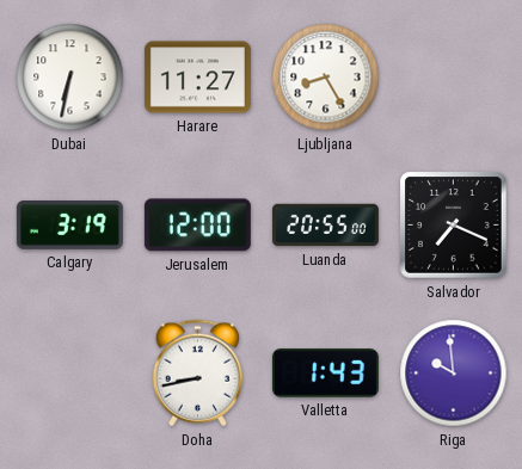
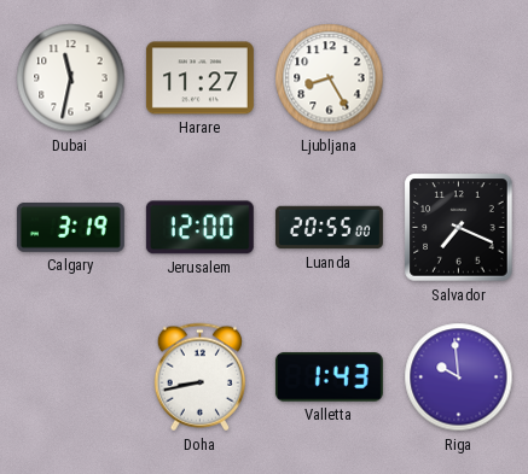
Dubai: 6:32 -> 11:32 (71, 78)
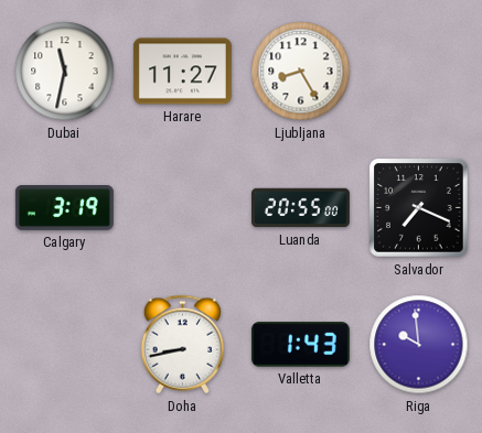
Jerusalem: 12:00 -> none (199, 228)
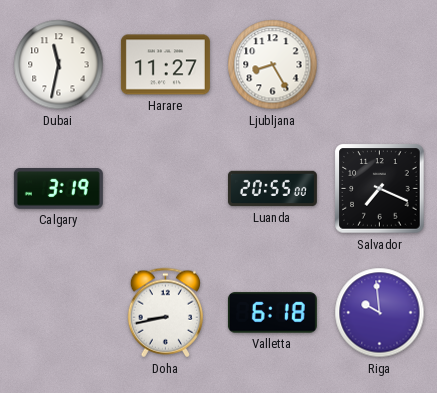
Valletta: 1:43 -> 6:18 (272, 313)
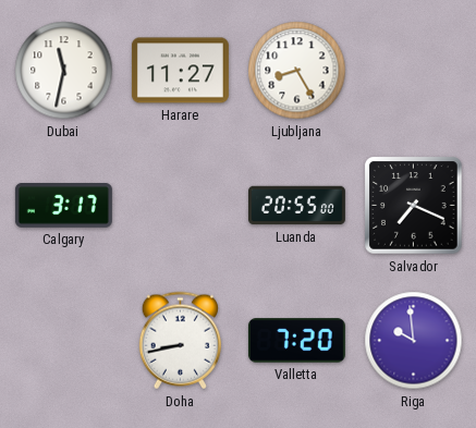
Calgary: 3:19 -> 3:17 (63, 206)
Valletta: 6:18 -> 7:20 (296, 341)
